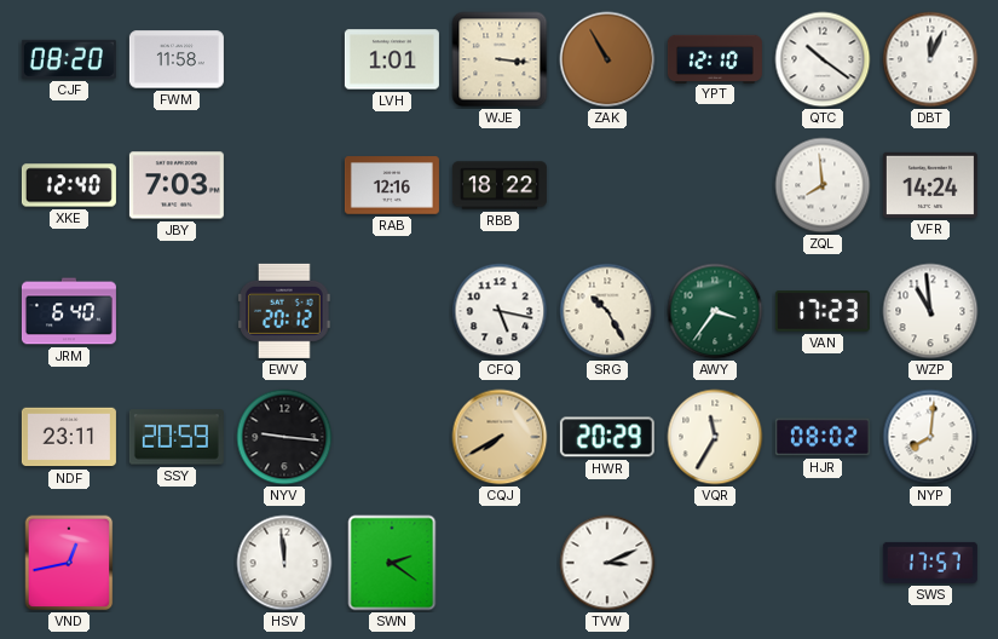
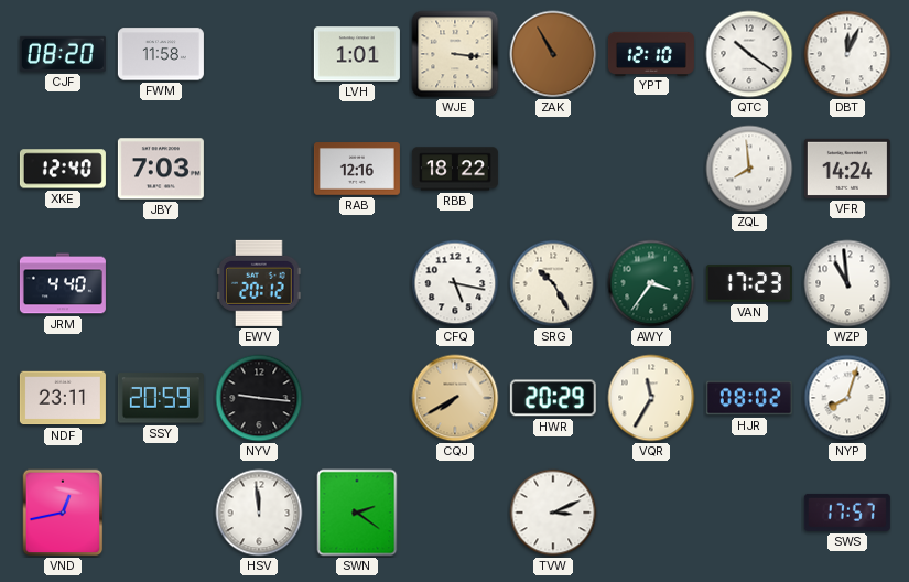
JRM: 6:40 -> 4:40 (63, 283)
NYP: 8:01 -> 8:03 (847, 398)
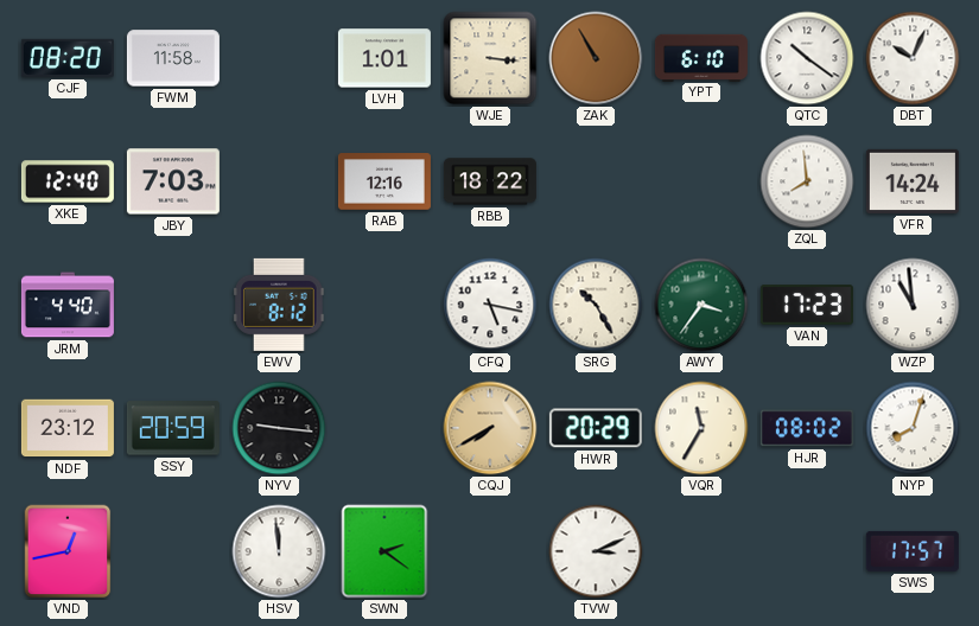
YPT: 12:10 -> 6:10 (701, 57)
DBT: 12:04 -> 10:04 (913, 58)
EWV: 20:12 -> 8:12 (280, 305)
NDF: 23:11 -> 23:12 (68, 428)
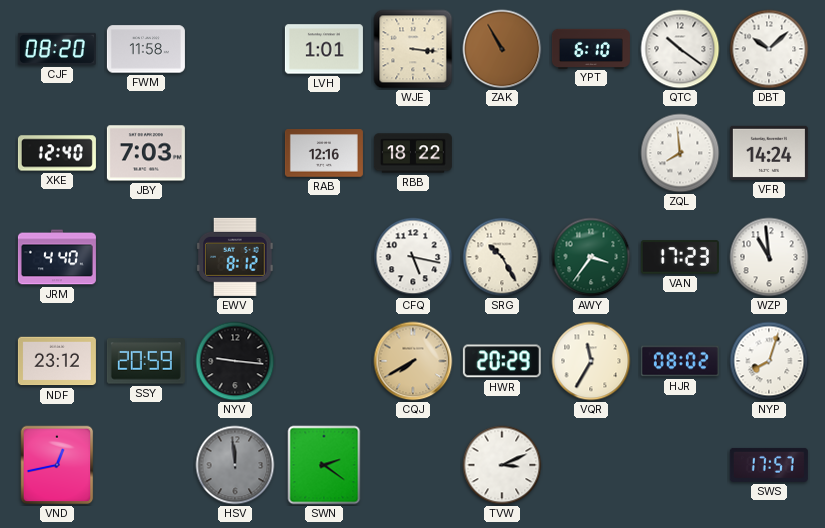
DBT: 10:04 -> 10:08 (769, 49)
HSV dial: white -> grey (235, 465)
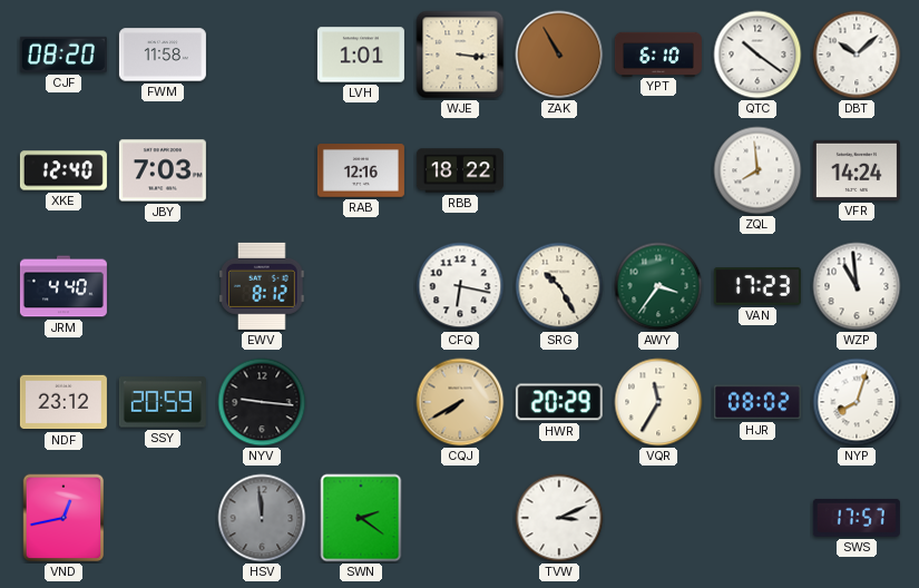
CFQ: 5:17 -> 6:17 (460, 286)
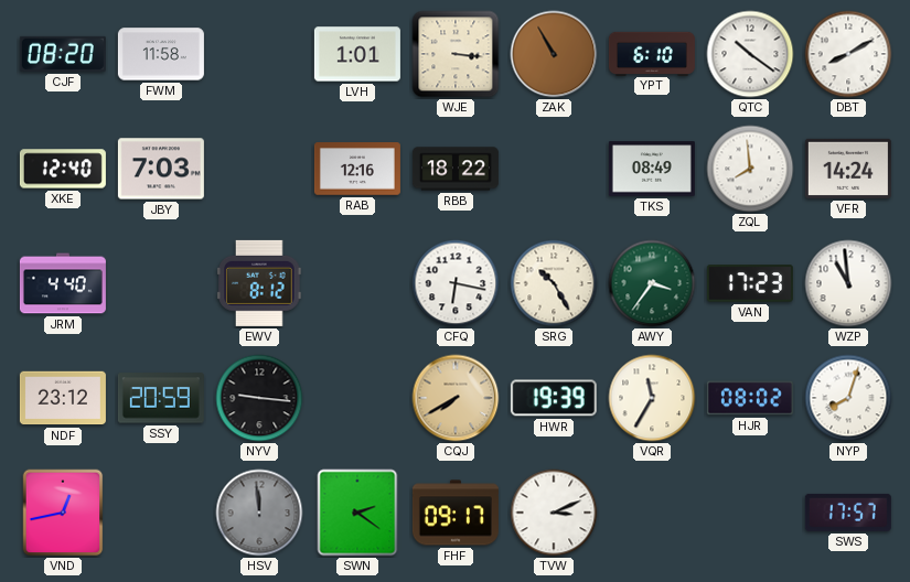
DBT: 10:08 -> 8:10 (848, 54)
TKS: none -> 08:49 (652, 169)
HWR: 20:29 -> 19:39 (554, 398)
FHF: none -> 09:17 (456, 513)
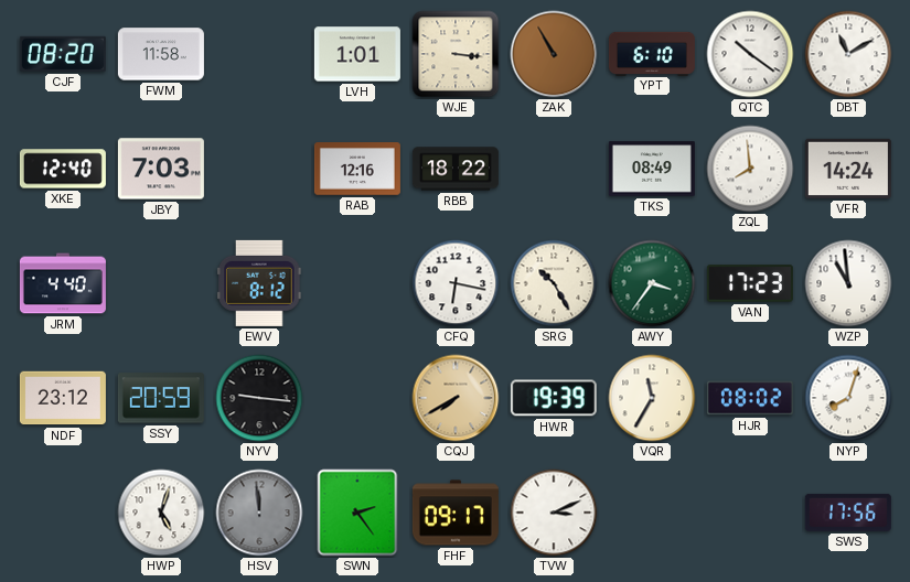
DBT: 8:10 -> 11:10 (848, 54)
VND: 12:43 -> none (63, 513)
HWP: none -> 5:03 (161, 513)
SWN: 2:21 -> 2:24 (357, 513)
SWS: 17:57 -> 17:56 (848, 513)
